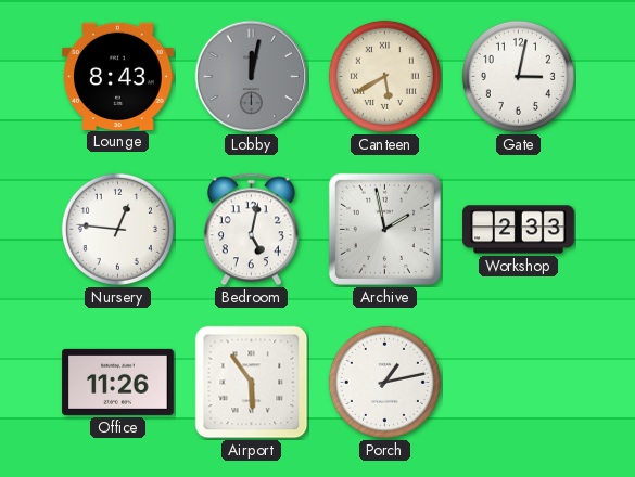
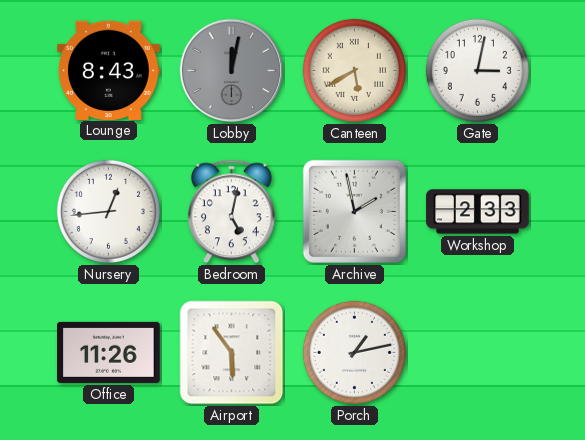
Nursery: 12:46 -> 12:44 (108, 211)
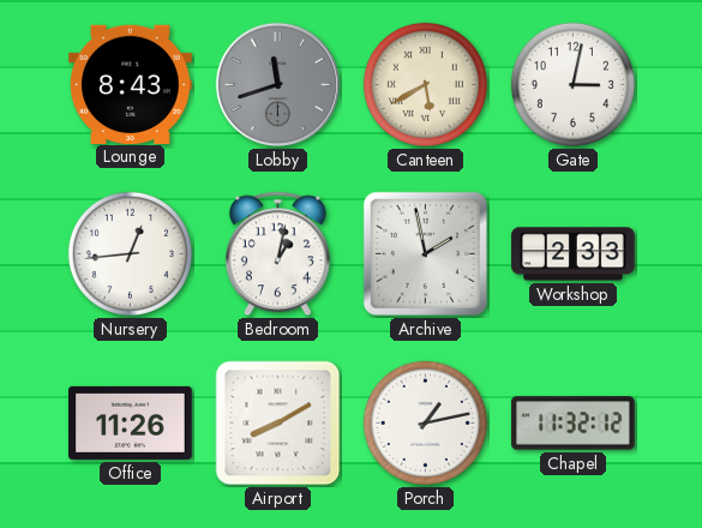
Lobby: 12:02 -> 11:42 (278, 85)
Bedroom: 5:02 -> 1:02 (277, 254)
Airport: 5:54 -> 8:10 (278, 424)
Chapel: none -> 11:32 (574, 424)
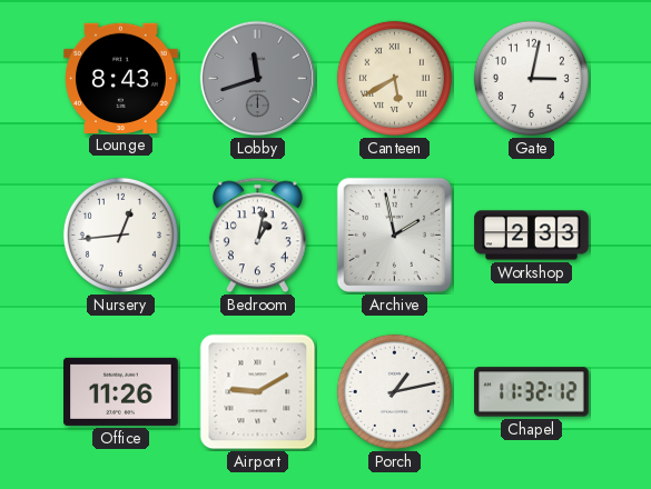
Airport: 8:10 -> 9:10 (258, 392)
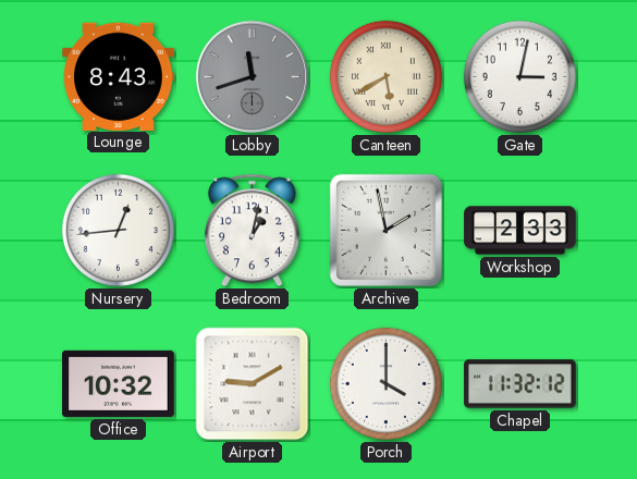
Office: 11:26 -> 10:32 (119, 383)
Porch: 1:13 -> 4:00 (385, 383)
